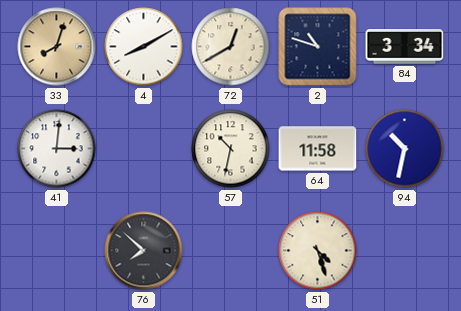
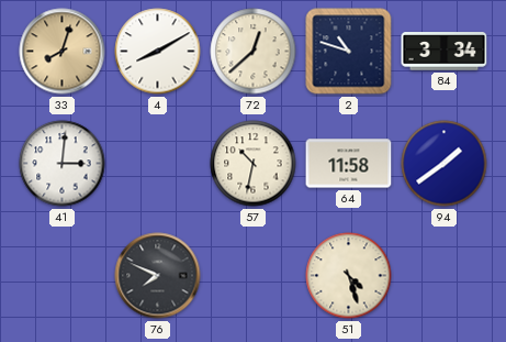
72: 12:40 -> 12:38 (254, 52)
94: 10:32 -> 1:39 (445, 164)
76: 7:52 -> 7:49 (158, 276)
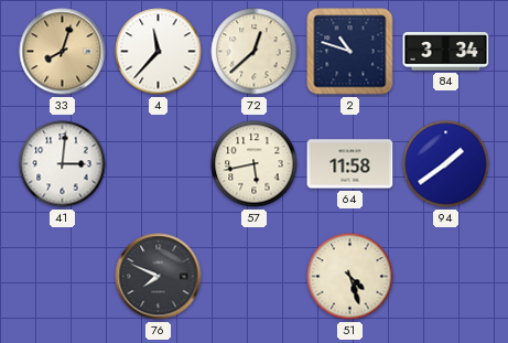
4: 8:10 -> 11:37 (159, 52)
57: 10:32 -> 5:43 (255, 164)
